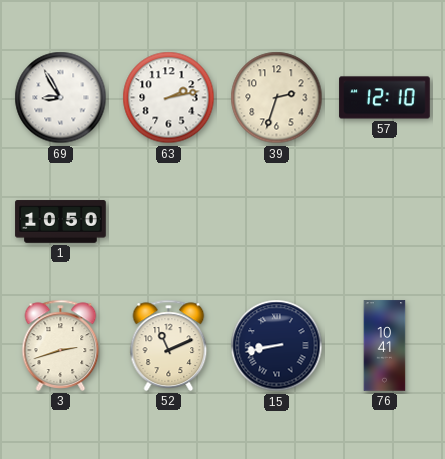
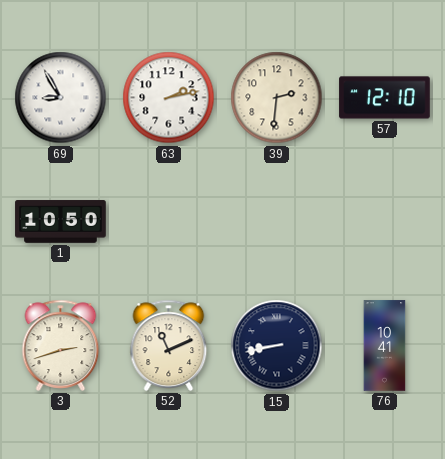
39: 2:33 -> 2:31 (277, 98)
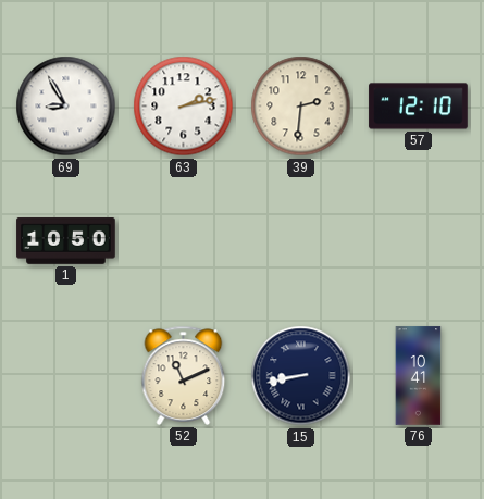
3: 2:42 -> none (61, 345)
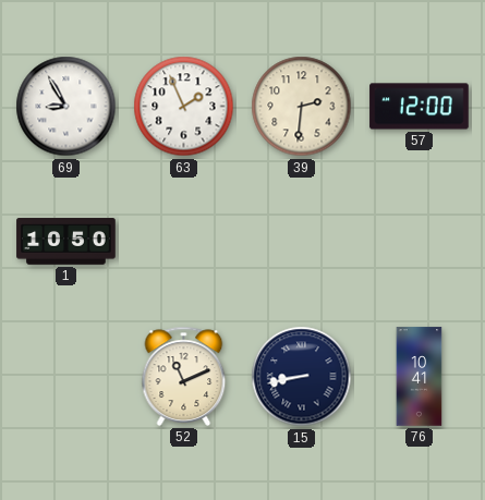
63: 2:13 -> 1:56 (184, 107)
57: 12:10 -> 12:00 (420, 107)
